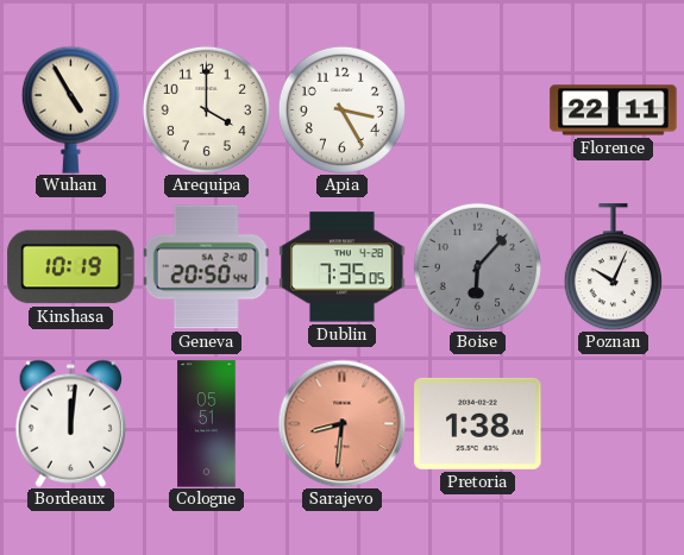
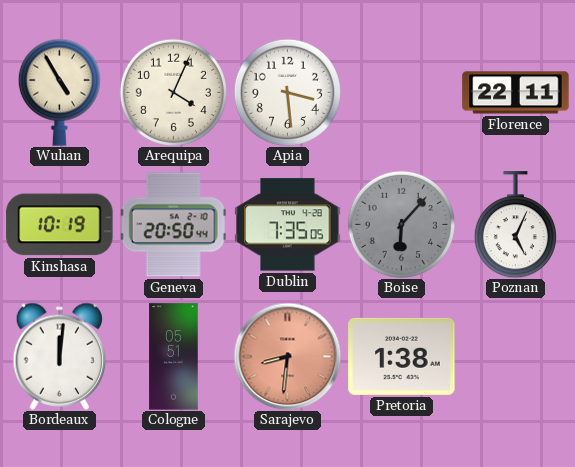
Arequipa: 4:00 -> 4:04 (173, 92)
Apia: 3:25 -> 3:29 (287, 92)
Poznan: 10:04 -> 5:04 (515, 225)
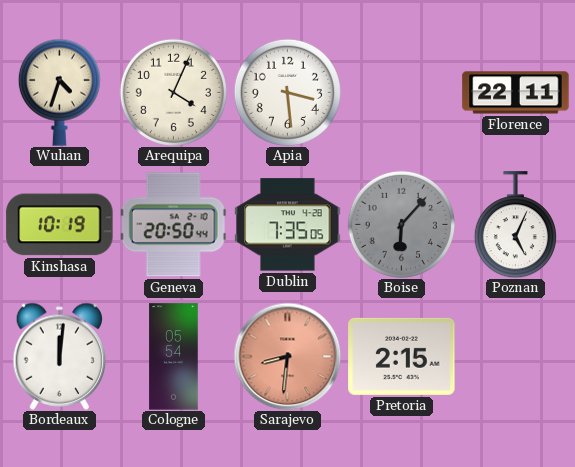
Wuhan: 4:55 -> 4:33 (59, 92)
Cologne: 05:51 -> 05:54 (174, 357)
Pretoria: 1:38 -> 2:15 (402, 356)
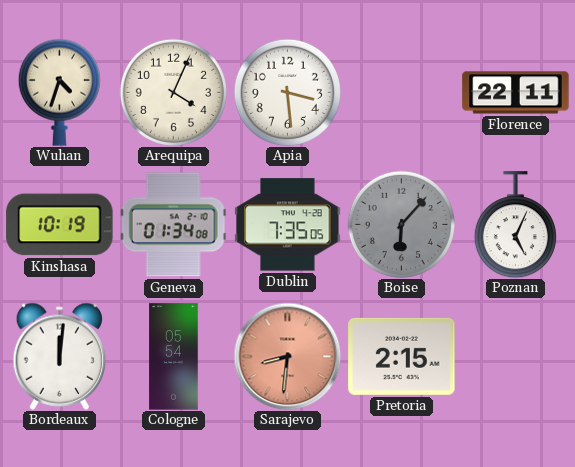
Geneva: 20:50 -> 01:34 (173, 225)
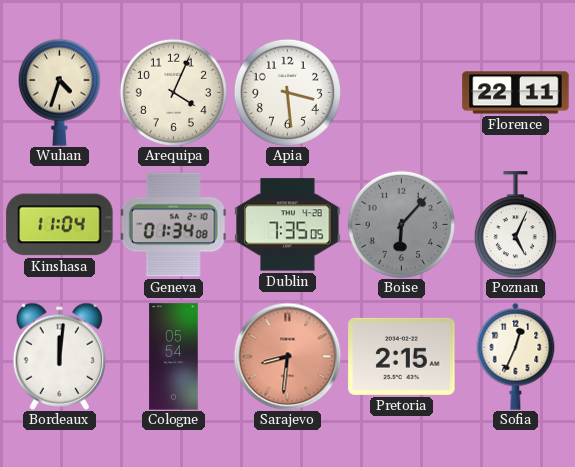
Kinshasa: 10:19 -> 11:04 (60, 225)
Sofia: none -> 12:34 (516, 356)
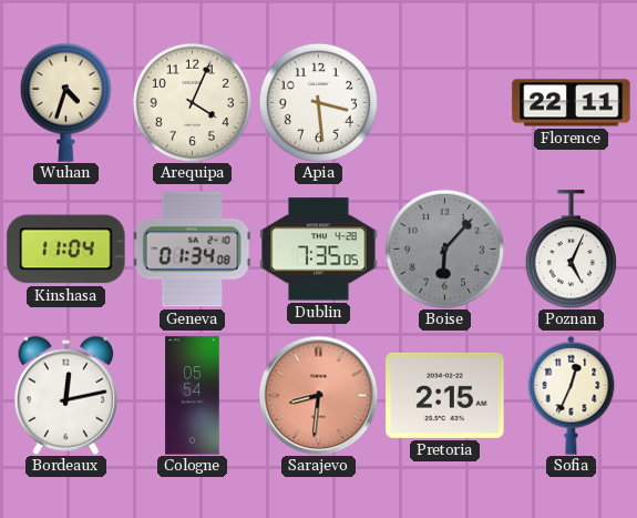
Bordeaux: 12:01 -> 12:13 (66, 395)
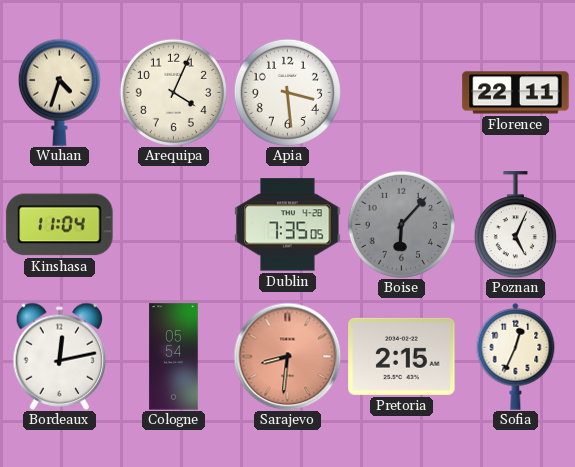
Geneva: 01:34 -> none (192, 250)
